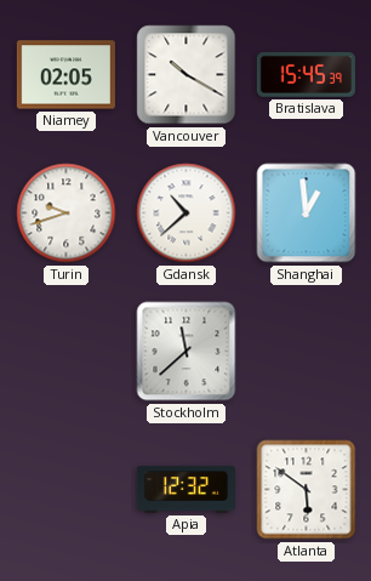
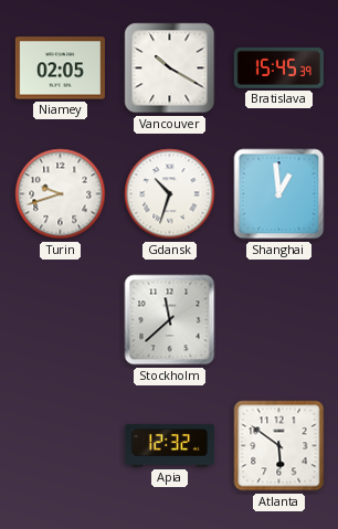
Gdansk: 10:38 -> 10:33 (170, 194)
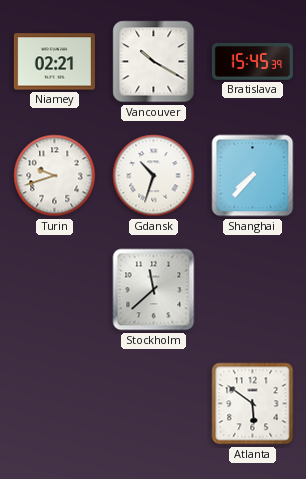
Niamey: 02:05 -> 02:21 (54, 62)
Shanghai: 12:59 -> 7:37 (253, 176)
Apia: 12:32 -> none (169, 446)
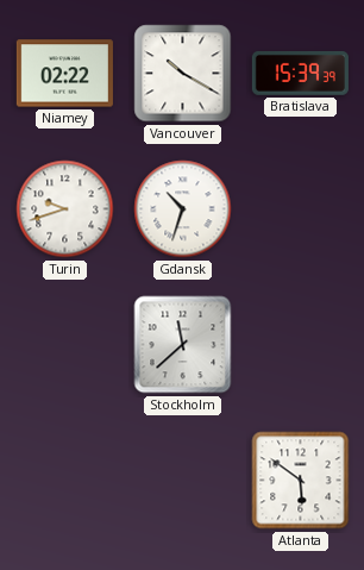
Niamey: 02:21 -> 02:22 (64, 74)
Bratislava: 15:45 -> 15:39 (300, 73)
Shanghai: 7:37 -> none (253, 176)
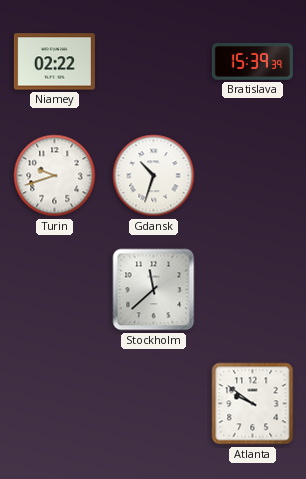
Vancouver: 10:20 -> none (183, 74)
Atlanta: 5:51 -> 9:51 (253, 404)
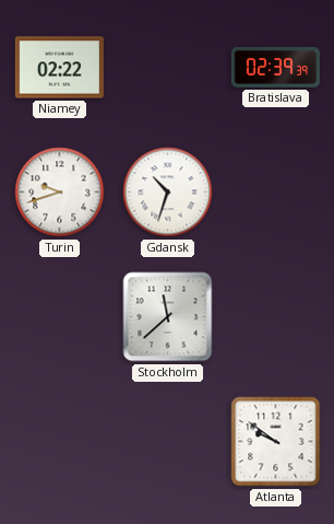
Bratislava: 15:39 -> 02:39 (275, 67)
